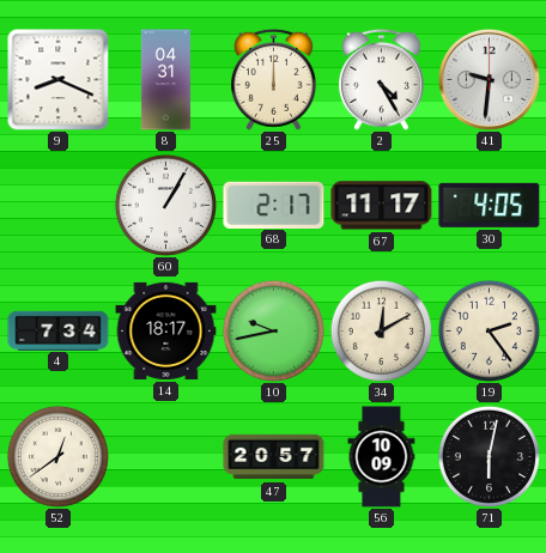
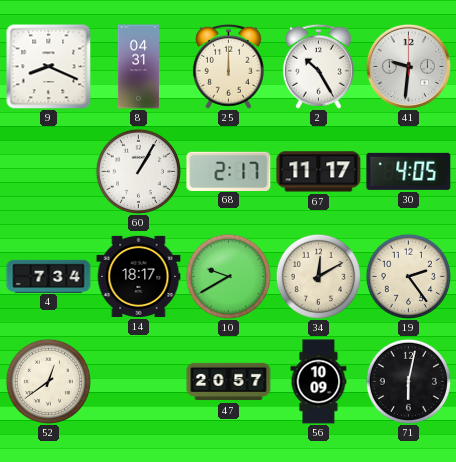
2: 4:25 -> 10:25 (318, 66)
10: 9:43 -> 9:40 (228, 276)
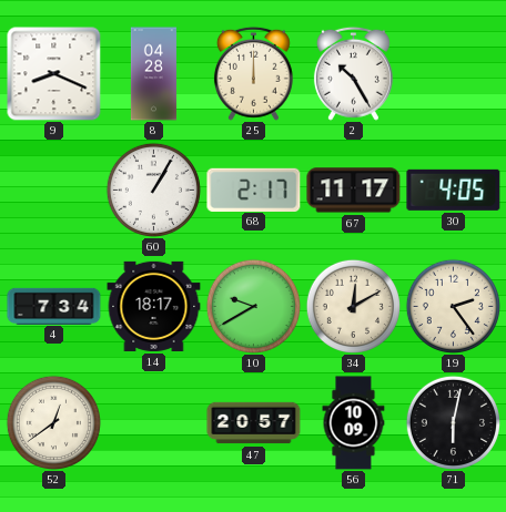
8: 04:31 -> 04:28 (153, 74)
41: 9:31 -> none (408, 66)
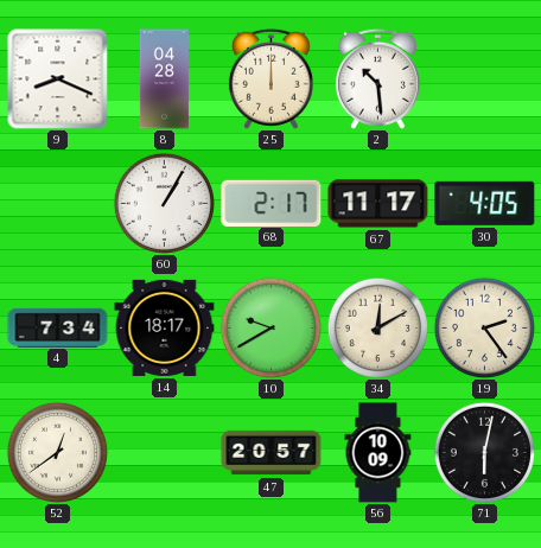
2: 10:25 -> 10:29 (377, 78)
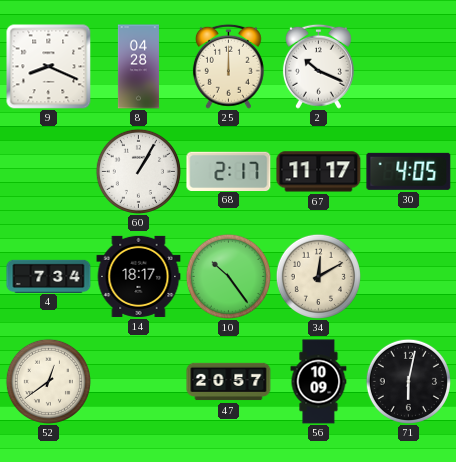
2: 10:29 -> 10:19 (318, 66)
10: 9:40 -> 10:24 (228, 276)
19: 2:24 -> none (484, 327)
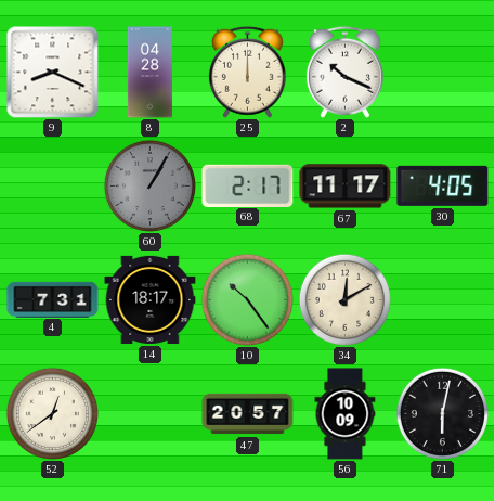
60 dial: white -> grey (149, 185)
4: 7:34 -> 7:31 (53, 299)
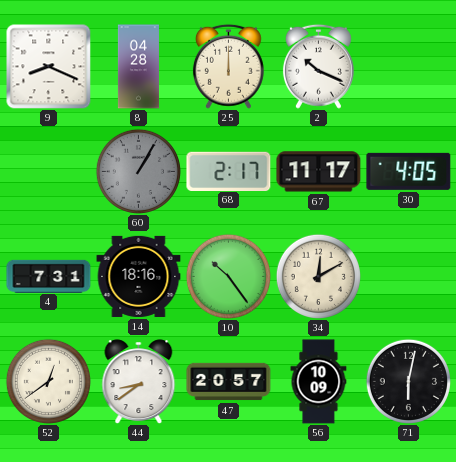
14: 18:17 -> 18:16 (139, 276)
44: none -> 8:39 (139, 381)
